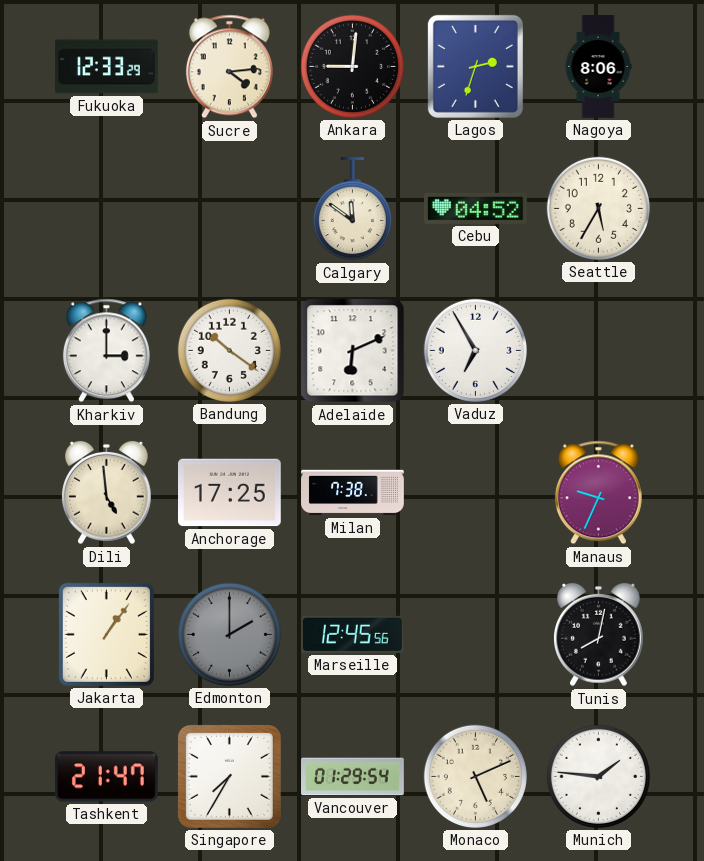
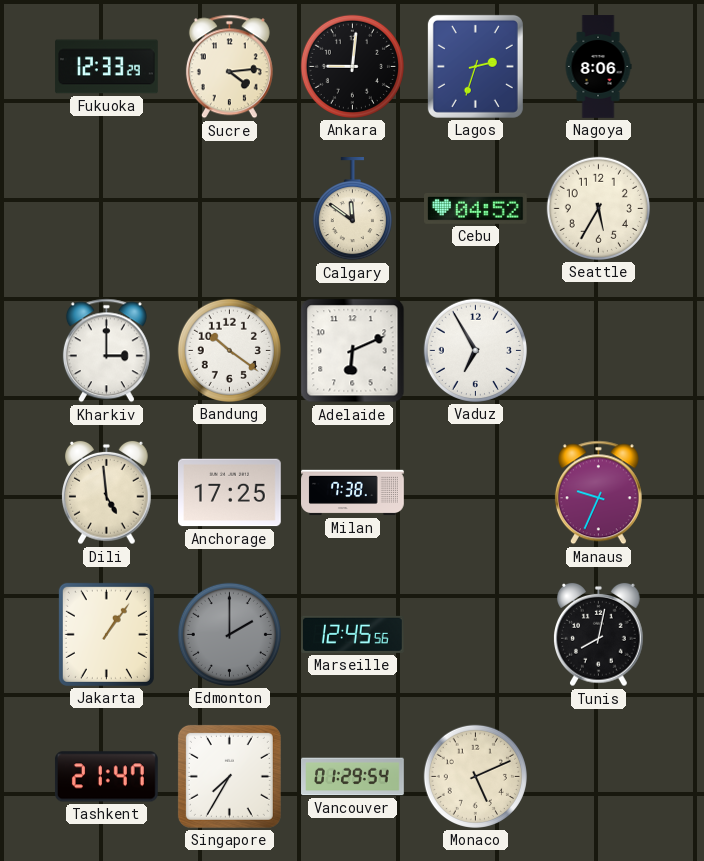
Munich: 1:46 -> none (598, 776)
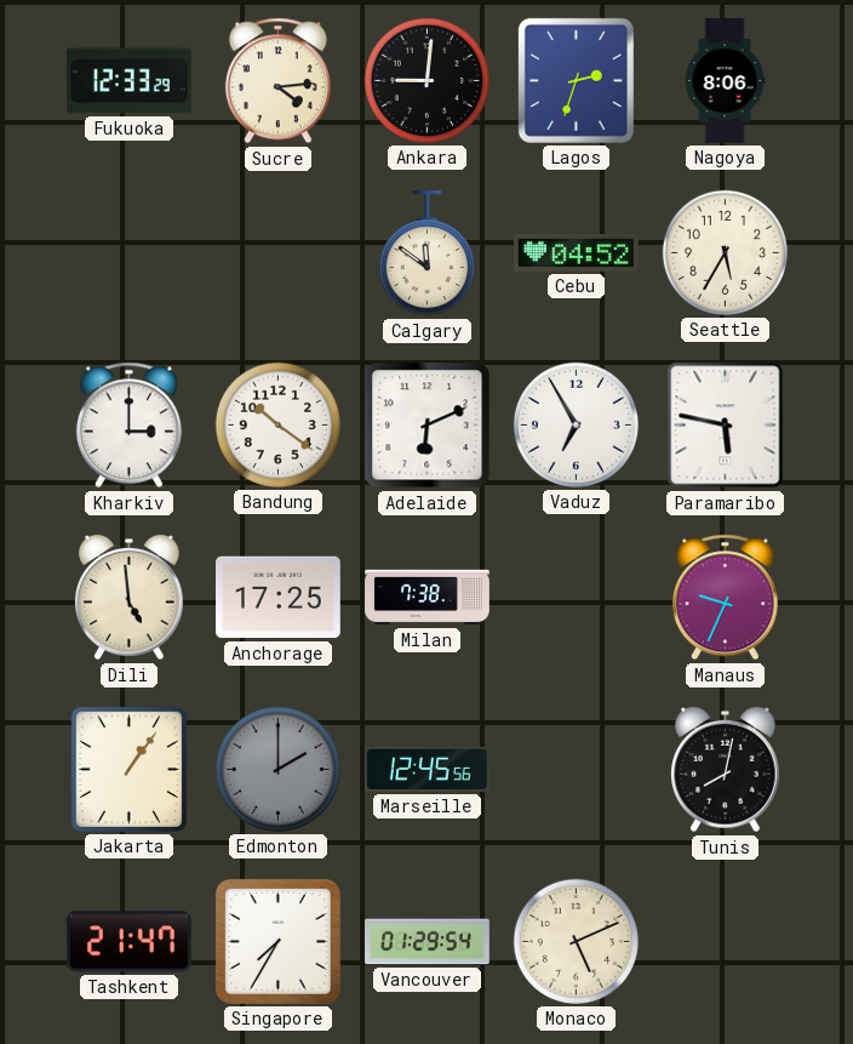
Paramaribo: none -> 5:47 (726, 426)
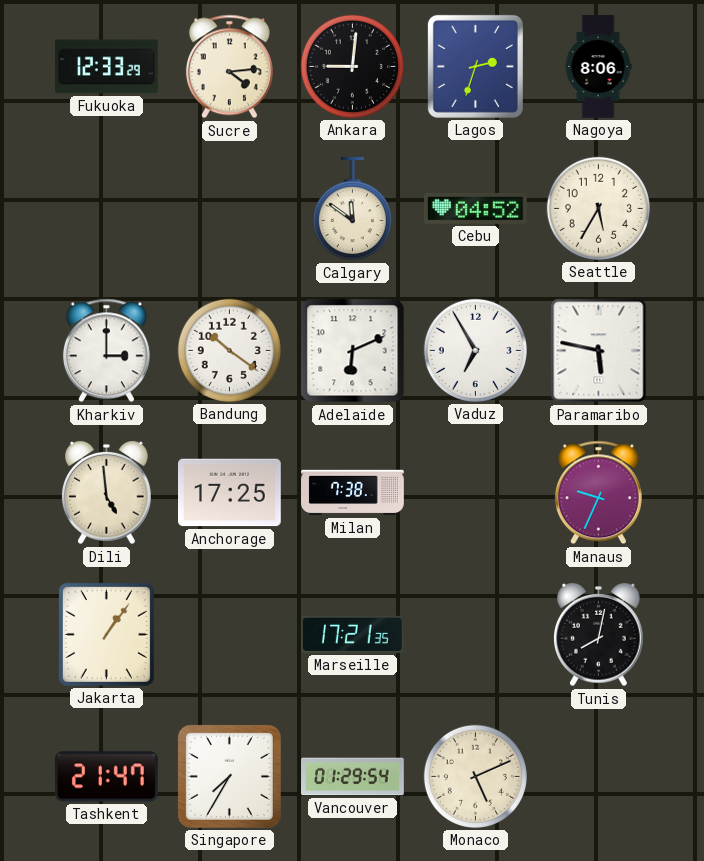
Edmonton: 2:00 -> none (277, 769)
Marseille: 12:45 -> 17:21 (353, 634)
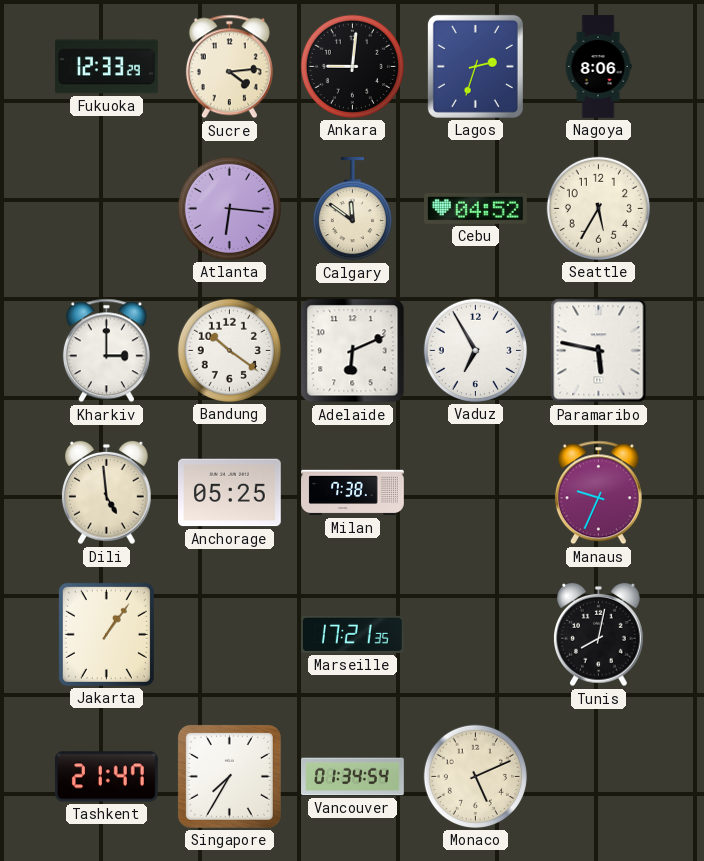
Atlanta: none -> 6:16 (229, 208)
Anchorage: 17:25 -> 05:25 (230, 493)
Vancouver: 01:29 -> 01:34 (353, 777)
